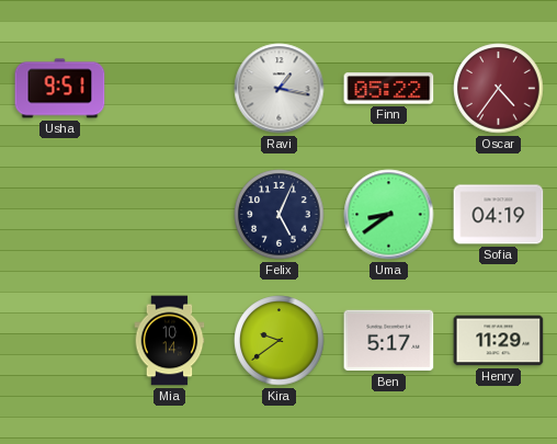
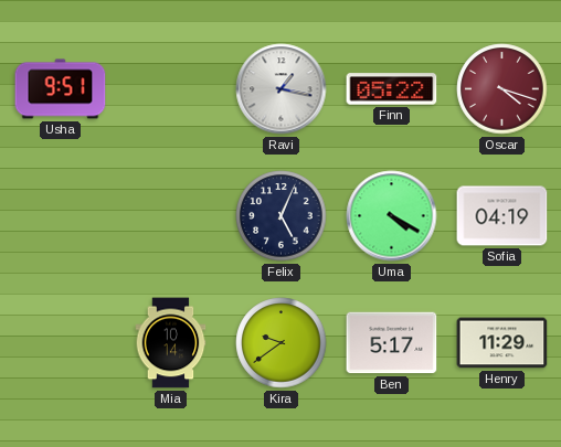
Oscar: 4:36 -> 4:18 (502, 89)
Uma: 8:39 -> 4:20 (392, 216)
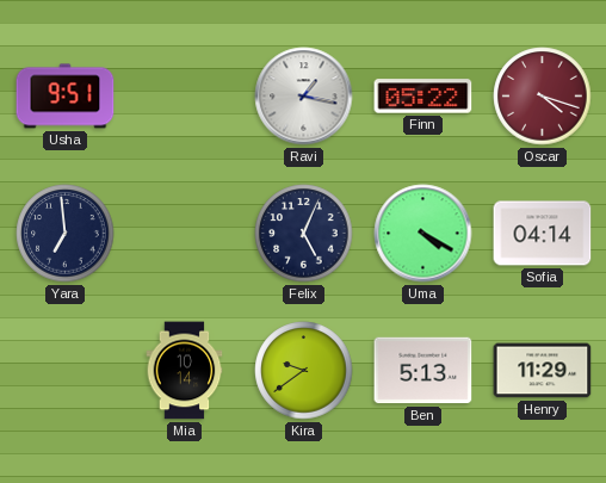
Yara: none -> 6:59 (66, 234)
Sofia: 04:19 -> 04:14 (543, 234)
Ben: 5:17 -> 5:13 (423, 371)
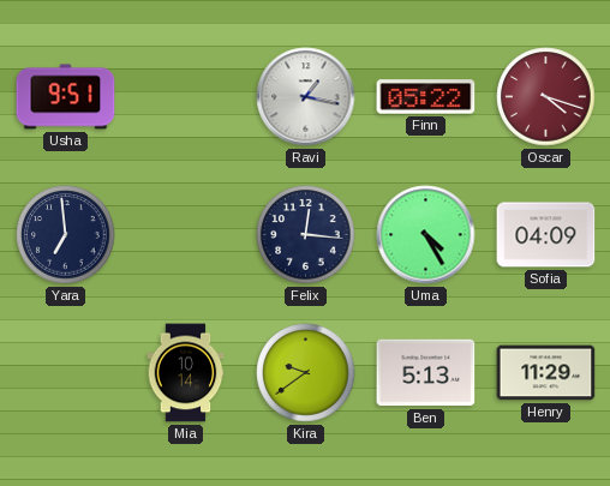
Felix: 5:04 -> 12:16 (306, 235)
Uma: 4:20 -> 4:25 (426, 235)
Sofia: 04:14 -> 04:09 (546, 235)
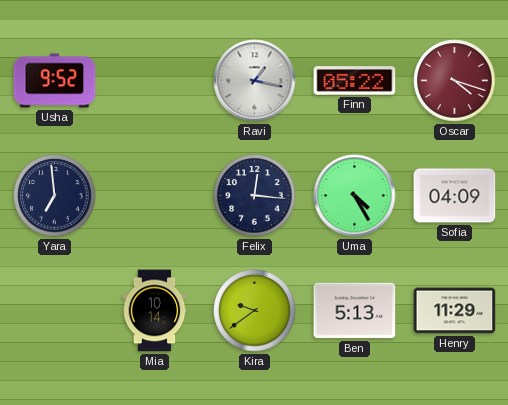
Usha: 9:51 -> 9:52 (55, 81)
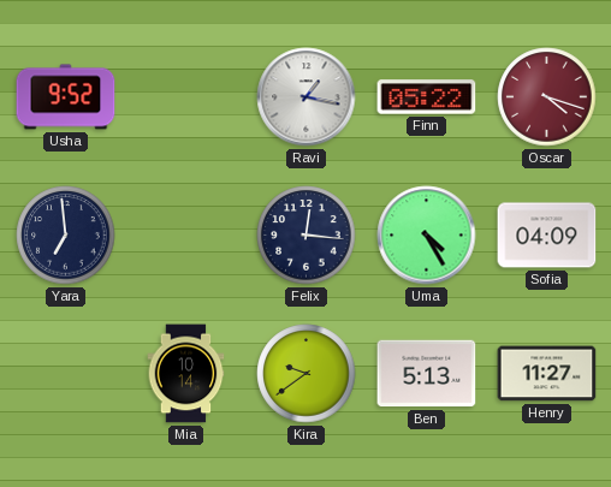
Henry: 11:29 -> 11:27 (547, 374)
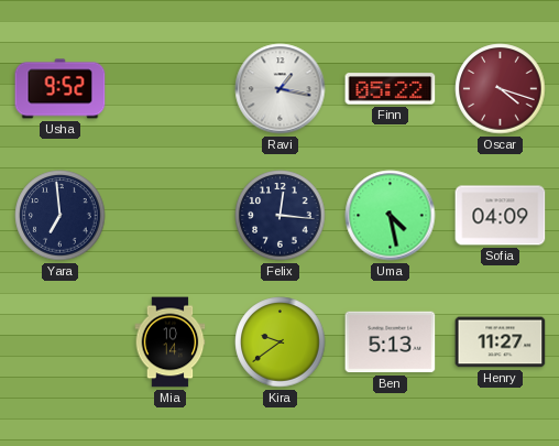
Uma: 4:25 -> 4:28 (391, 216)
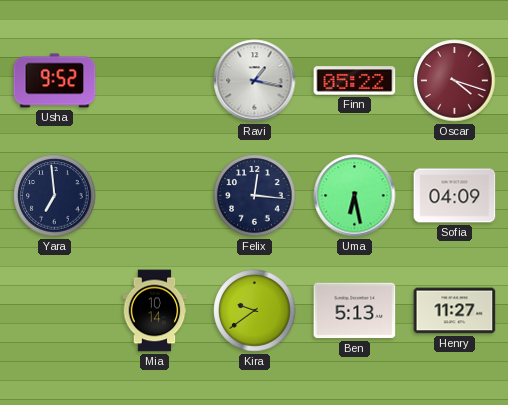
Uma: 4:28 -> 6:28 (355, 196)
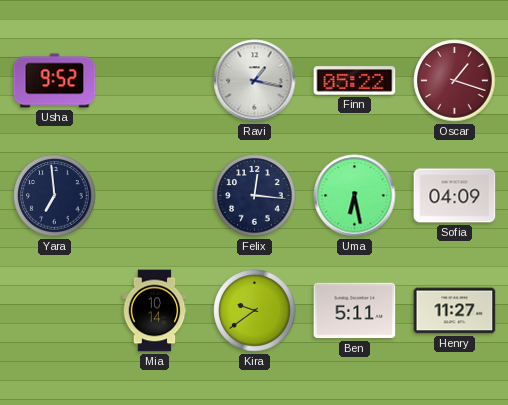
Oscar: 4:18 -> 1:18 (455, 81)
Ben: 5:13 -> 5:11 (355, 311)
